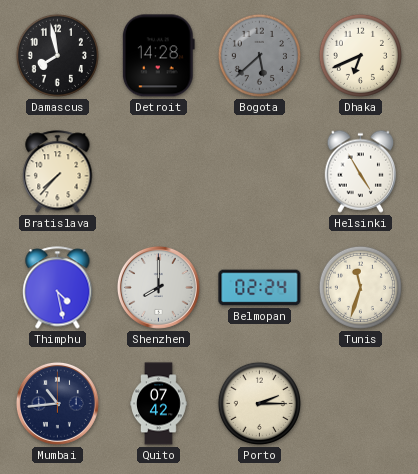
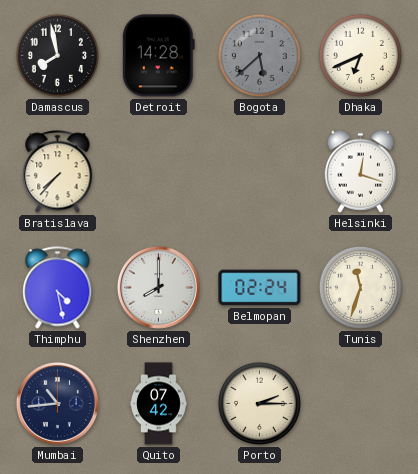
Helsinki: 4:55 -> 12:18 (361, 171)
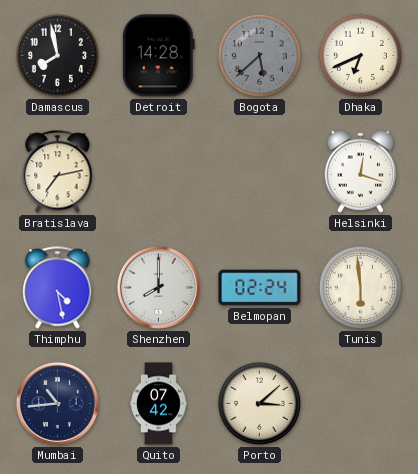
Bratislava: 7:37 -> 7:13 (58, 172)
Tunis: 11:33 -> 5:59 (360, 287)
Porto: 2:15 -> 3:08 (259, 403)
